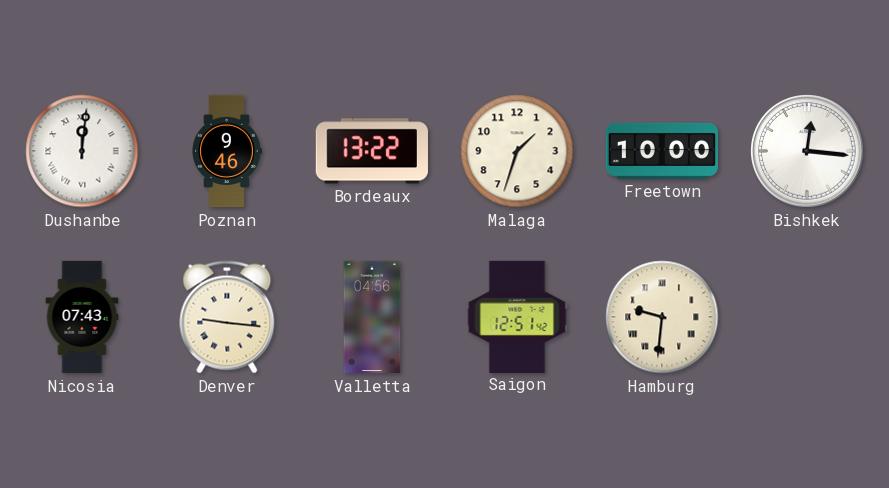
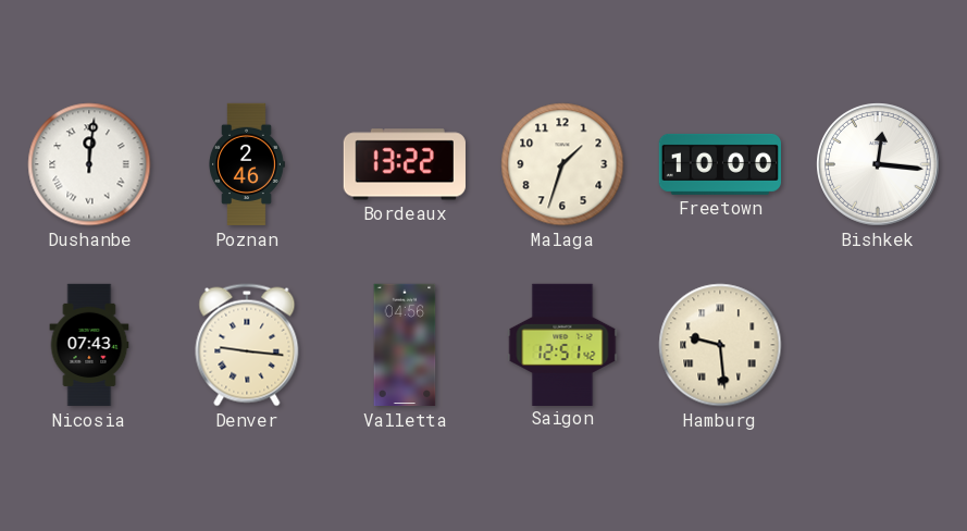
Poznan: 9:46 -> 2:46 (247, 164)
Hamburg: 9:31 -> 9:29 (720, 345)
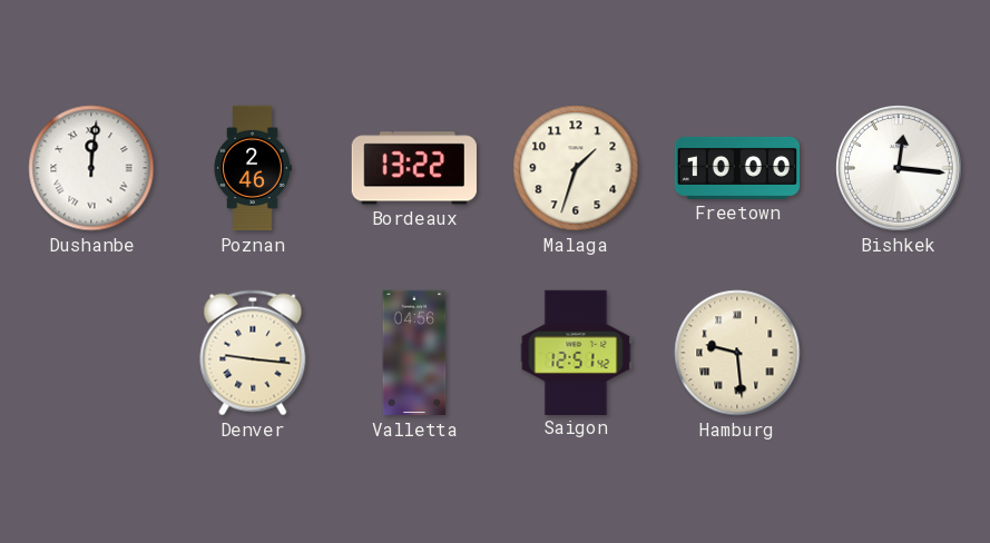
Nicosia: 07:43 -> none (89, 345)
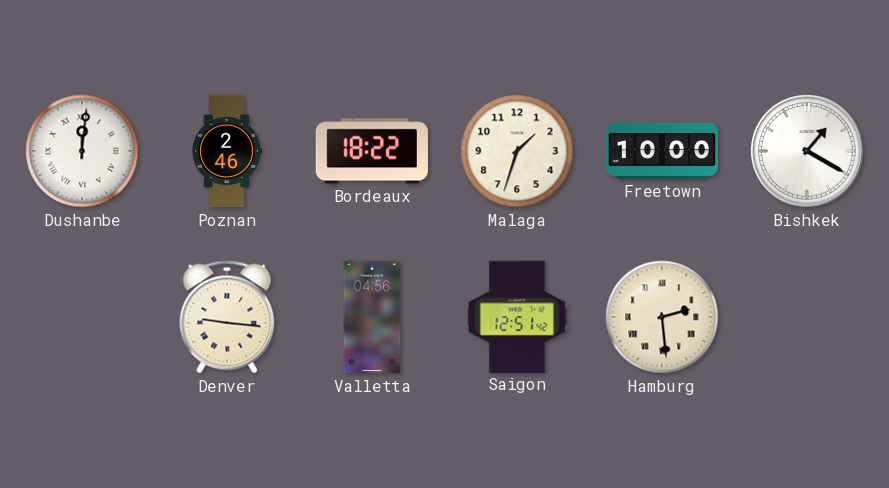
Bordeaux: 13:22 -> 18:22 (372, 151)
Bishkek: 12:16 -> 1:20 (808, 152)
Hamburg: 9:29 -> 2:29 (662, 317)
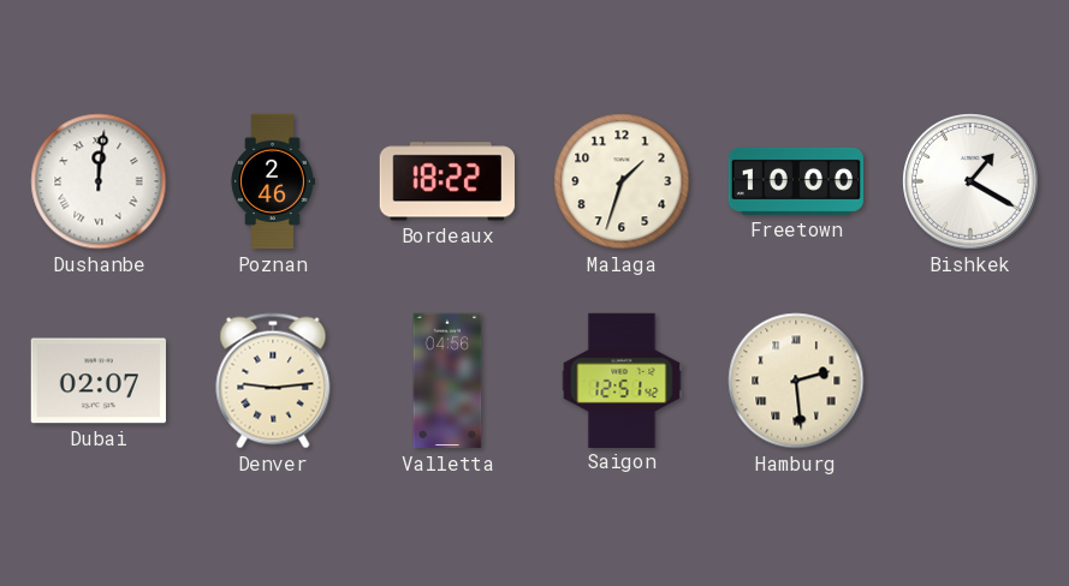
Dubai: none -> 02:07 (99, 381)
Denver: 9:16 -> 9:14 (273, 381)
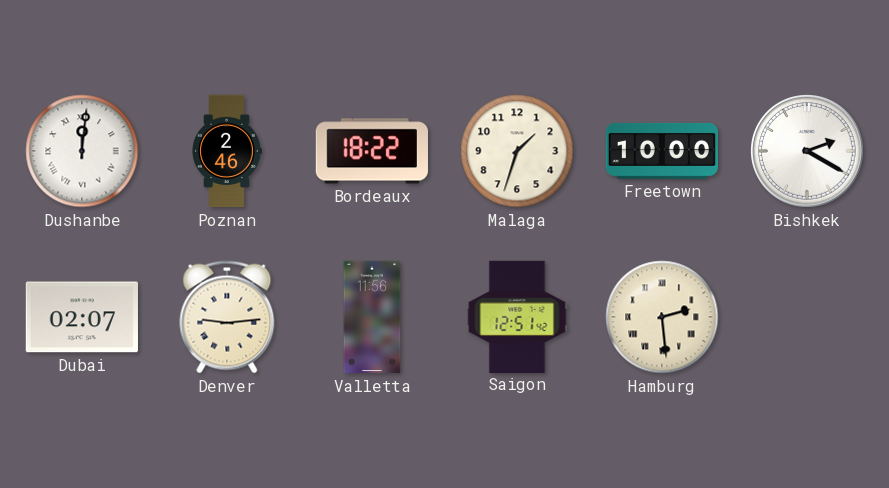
Bishkek: 1:20 -> 2:20 (808, 152)
Valletta: 04:56 -> 11:56 (372, 317)
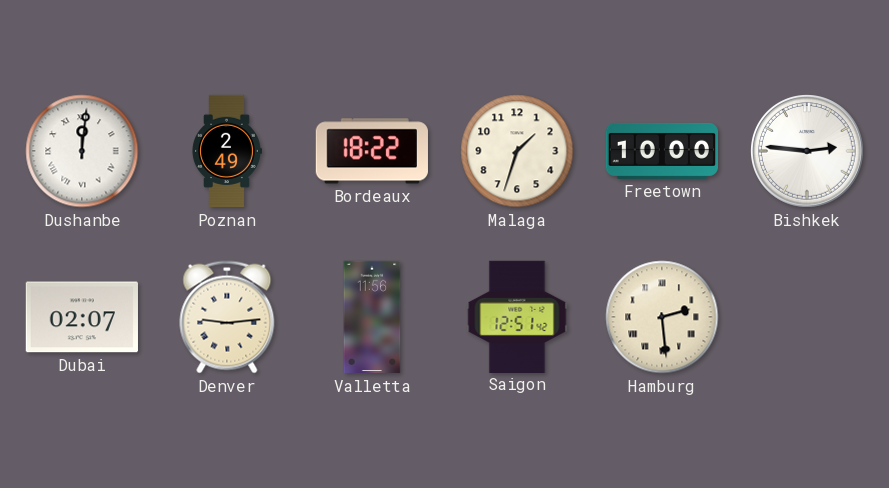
Poznan: 2:46 -> 2:49 (227, 151)
Bishkek: 2:20 -> 2:46 (808, 152)
